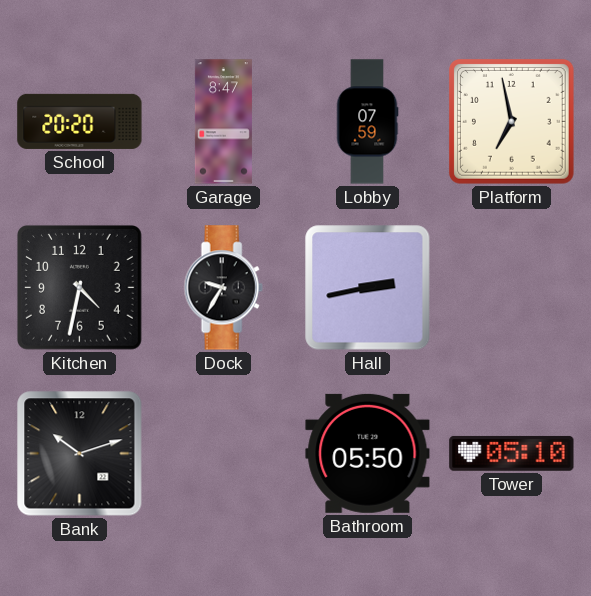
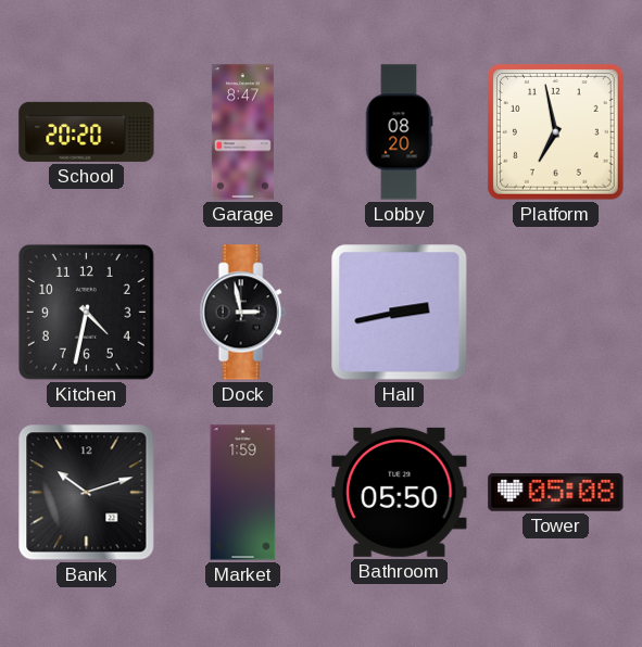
Lobby: 07:59 -> 08:20 (399, 132)
Dock: 9:35 -> 2:58 (242, 313)
Market: none -> 1:59 (243, 493)
Tower: 05:10 -> 05:08 (556, 492)
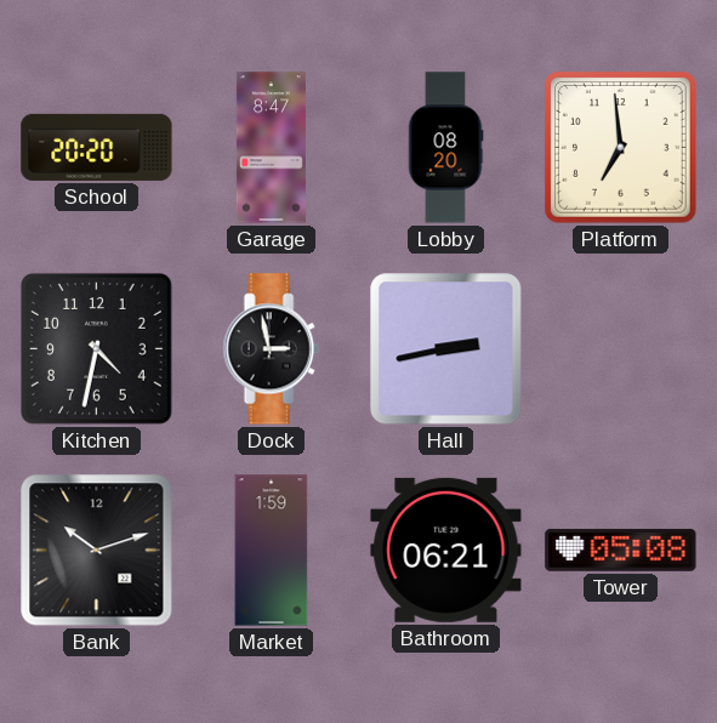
Platform: 6:58 -> 6:59 (620, 147)
Bathroom: 05:50 -> 06:21 (446, 550)
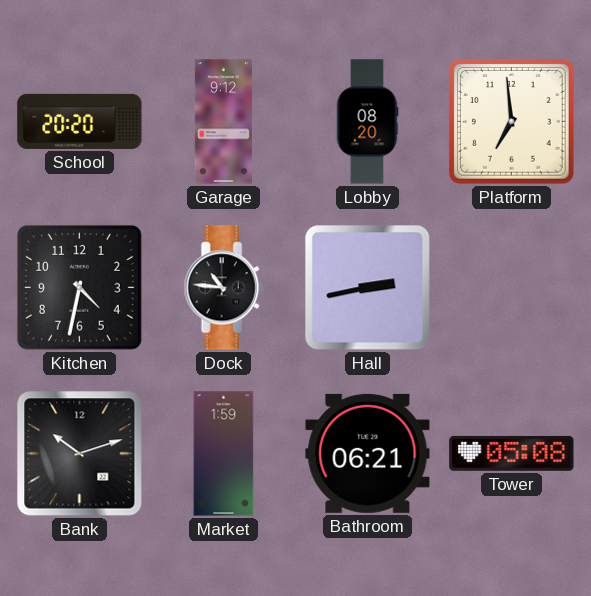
Garage: 8:47 -> 9:12 (223, 122)
Dock: 2:58 -> 10:46 (223, 288)
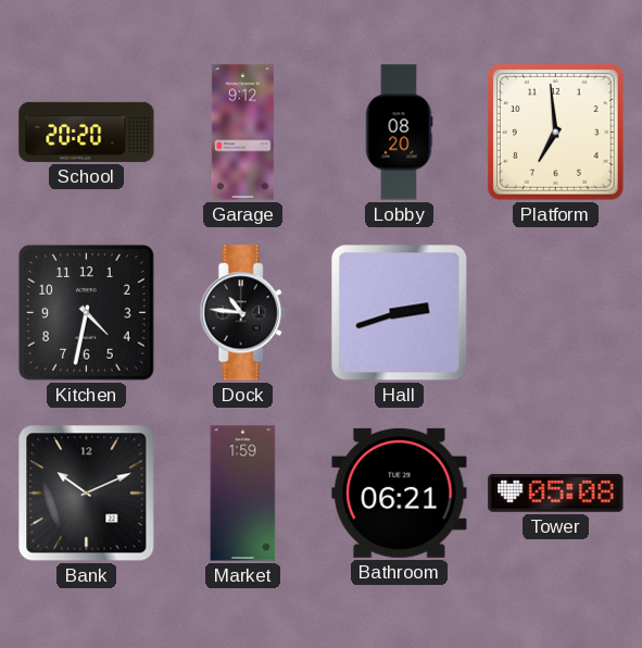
Hall: 2:43 -> 2:42 (400, 313)
Bank: 10:12 -> 10:11 (87, 494)
